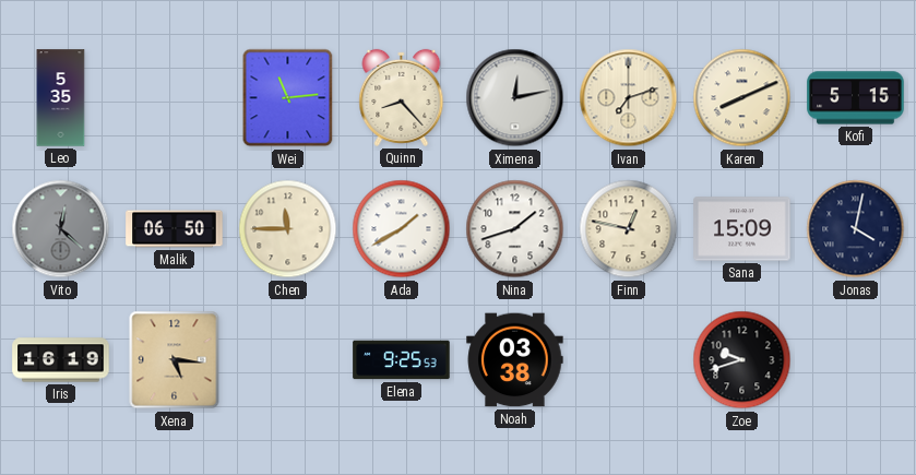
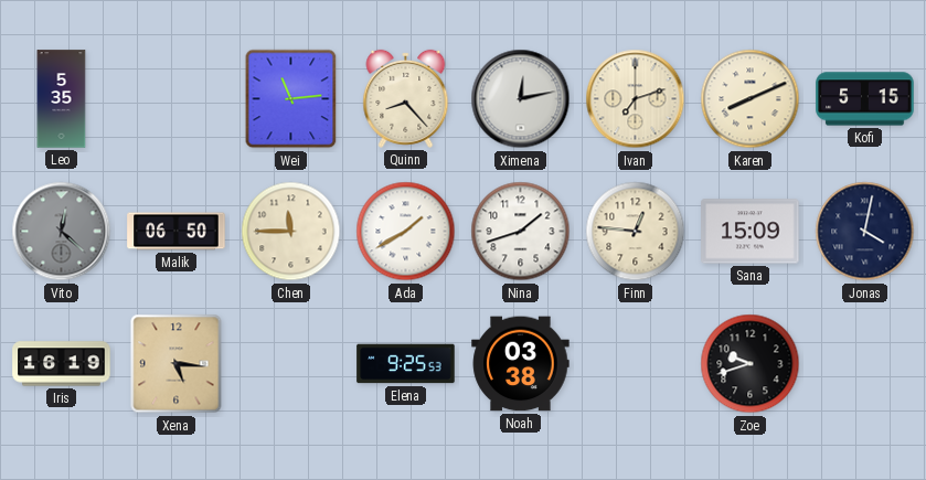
Finn: 12:47 -> 12:46 (636, 232)
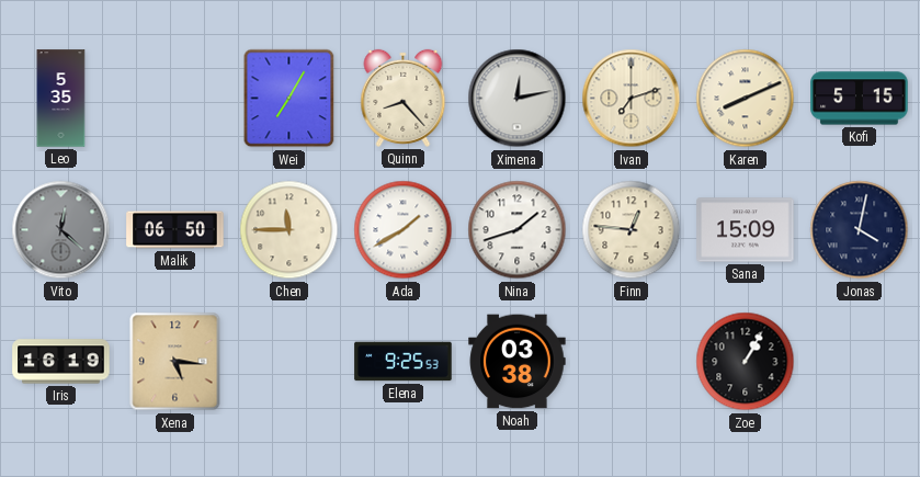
Wei: 11:14 -> 7:05 (289, 99)
Zoe: 9:42 -> 1:05 (746, 362)
